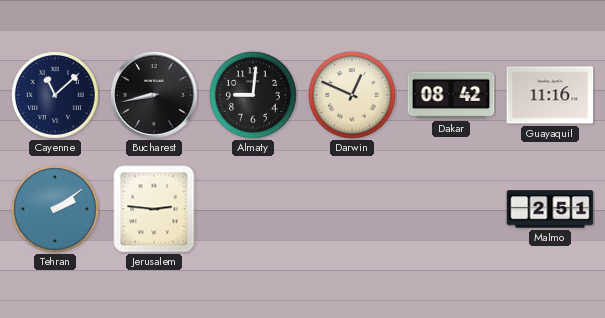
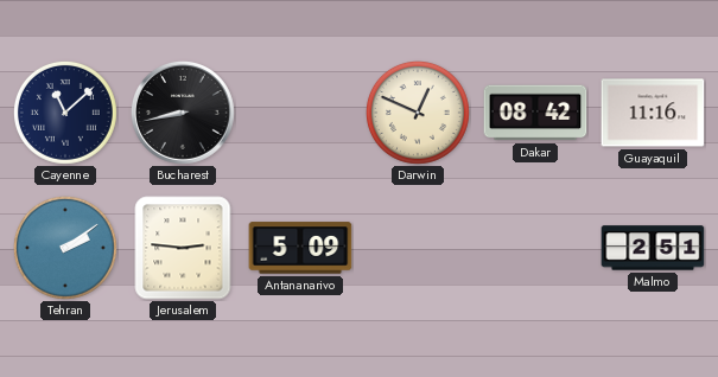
Almaty: 9:01 -> none (253, 95)
Antananarivo: none -> 5:09 (300, 248)
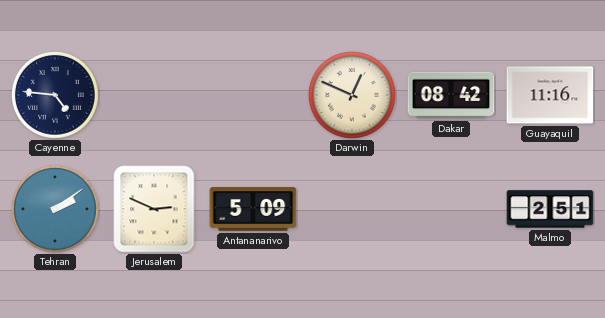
Cayenne: 11:08 -> 4:46 (55, 95)
Bucharest: 8:43 -> none (183, 113)
Jerusalem: 2:46 -> 2:49 (154, 209)
